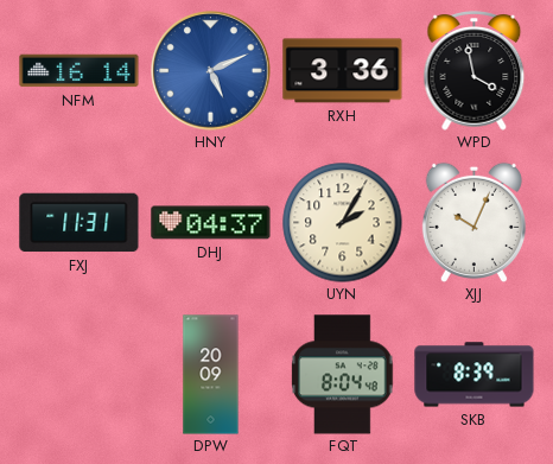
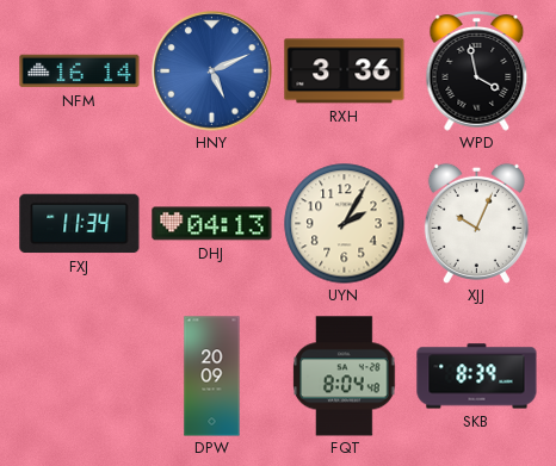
FXJ: 11:31 -> 11:34 (80, 224)
DHJ: 04:37 -> 04:13 (212, 224)
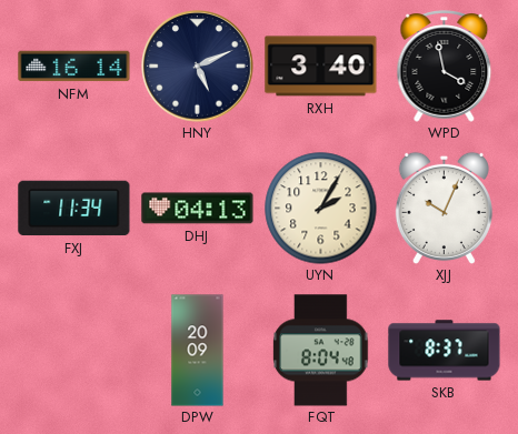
HNY dial: blue -> navy (198, 67)
RXH: 3:36 -> 3:40 (321, 67)
SKB: 8:39 -> 8:37 (445, 351)
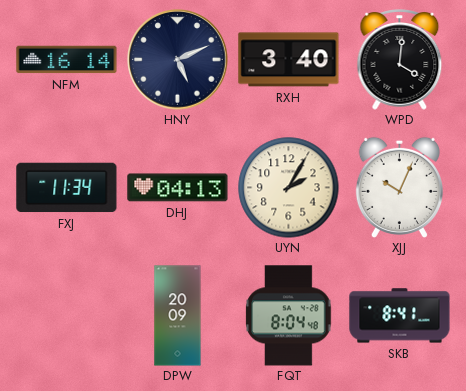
WPD: 3:58 -> 4:01 (400, 60)
SKB: 8:37 -> 8:41 (400, 316)
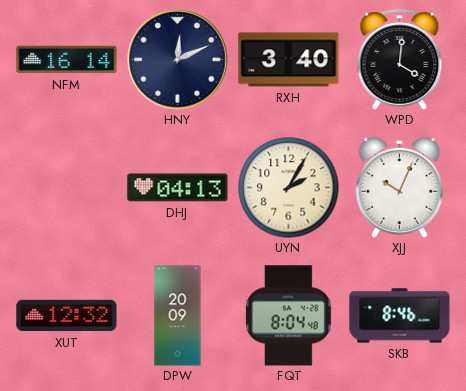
HNY: 5:11 -> 12:11 (178, 60)
FXJ: 11:34 -> none (67, 188)
XUT: none -> 12:32 (67, 316)
SKB: 8:41 -> 8:46 (400, 316)
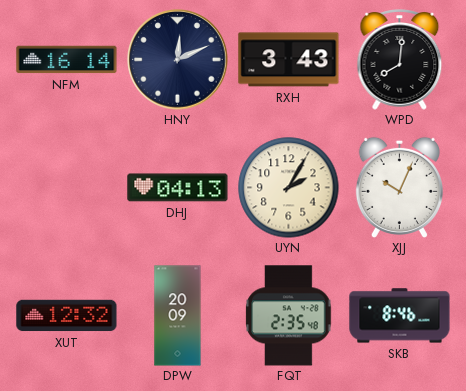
RXH: 3:40 -> 3:43 (289, 60)
WPD: 4:01 -> 8:01 (400, 60)
FQT: 8:04 -> 2:35 (289, 316)
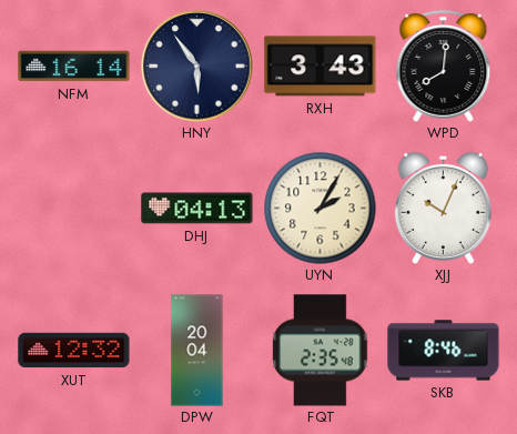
HNY: 12:11 -> 5:54 (197, 67)
DPW: 20:09 -> 20:04 (197, 351)
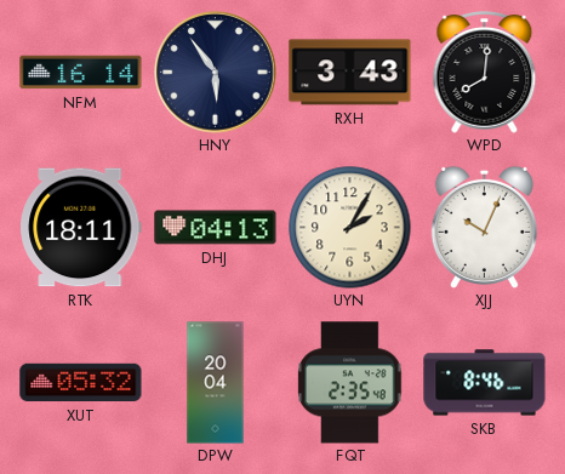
RTK: none -> 18:11 (81, 228)
XUT: 12:32 -> 05:32 (81, 383)
